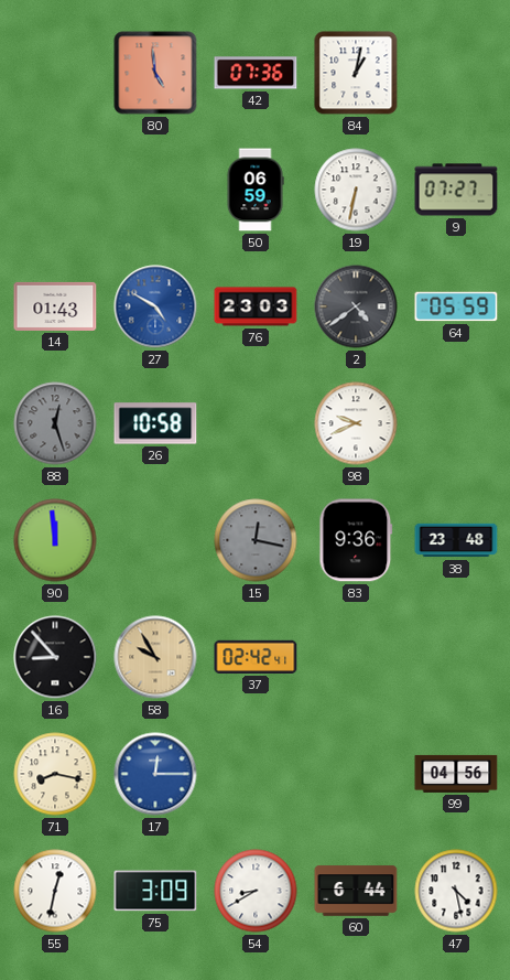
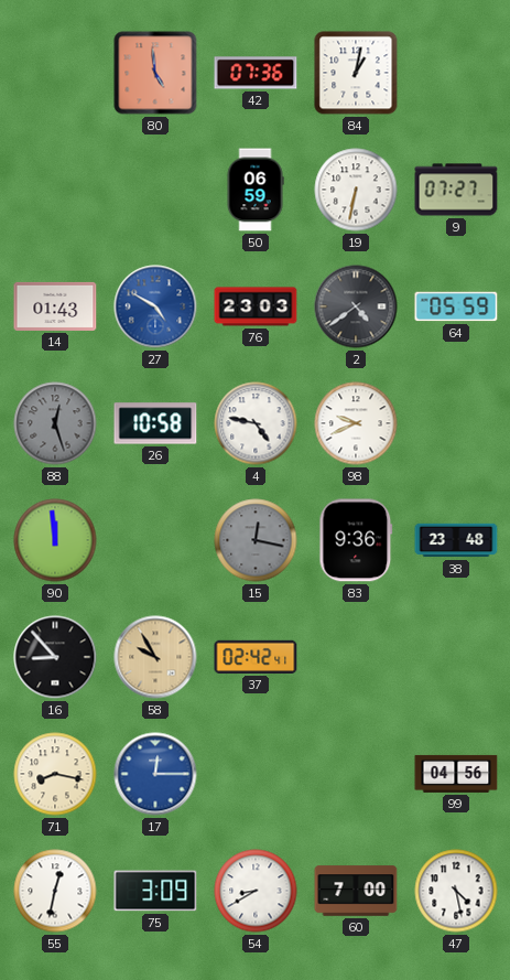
4: none -> 4:47 (256, 423)
60: 6:44 -> 7:00 (356, 891)
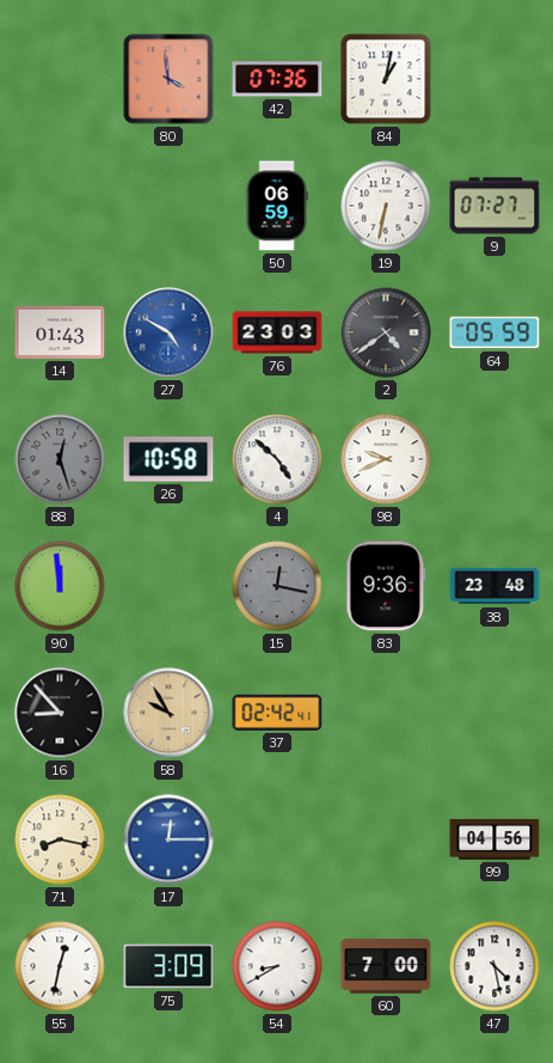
80: 4:59 -> 3:59 (168, 79)
4: 4:47 -> 4:52 (277, 459)
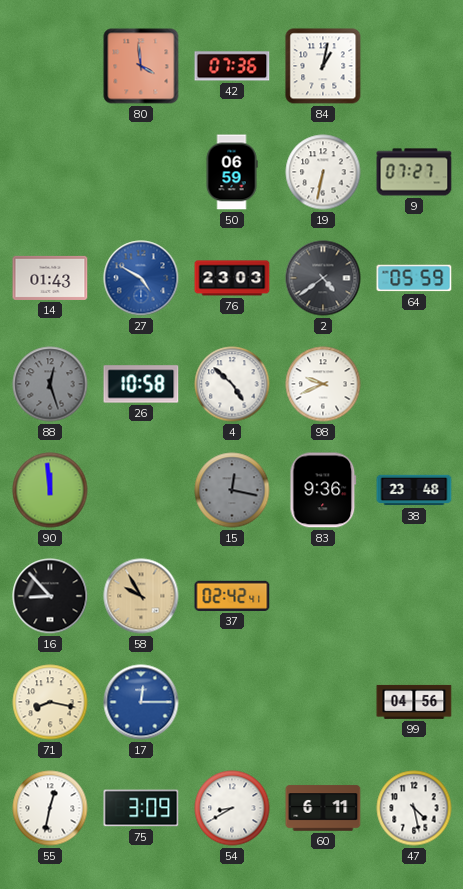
60: 7:00 -> 6:11 (323, 808)
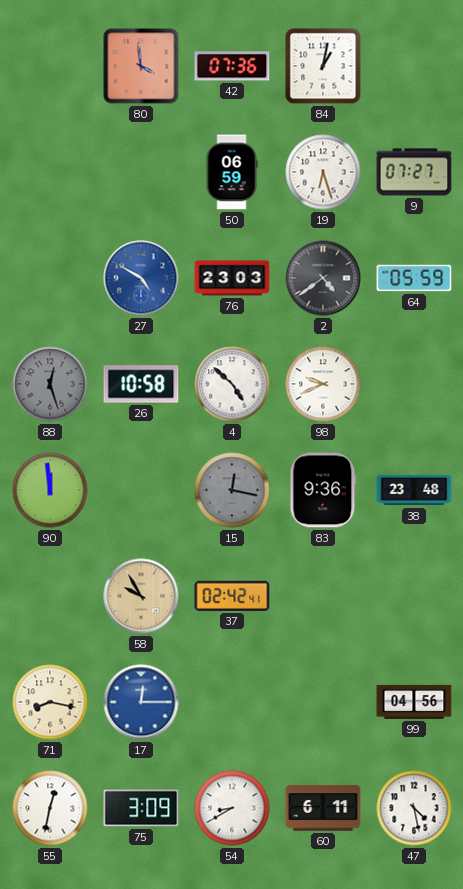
19: 6:32 -> 6:27 (323, 172)
14: 01:43 -> none (50, 278)
16: 8:53 -> none (50, 596)
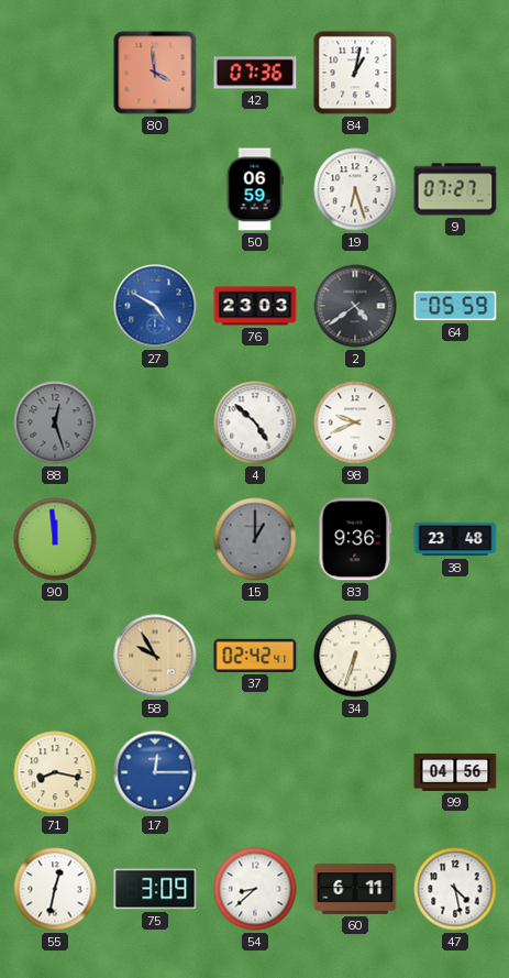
26: 10:58 -> none (141, 384)
15: 12:17 -> 1:00 (255, 539)
34: none -> 6:33 (355, 656)
54: 8:40 -> 8:38 (255, 889)
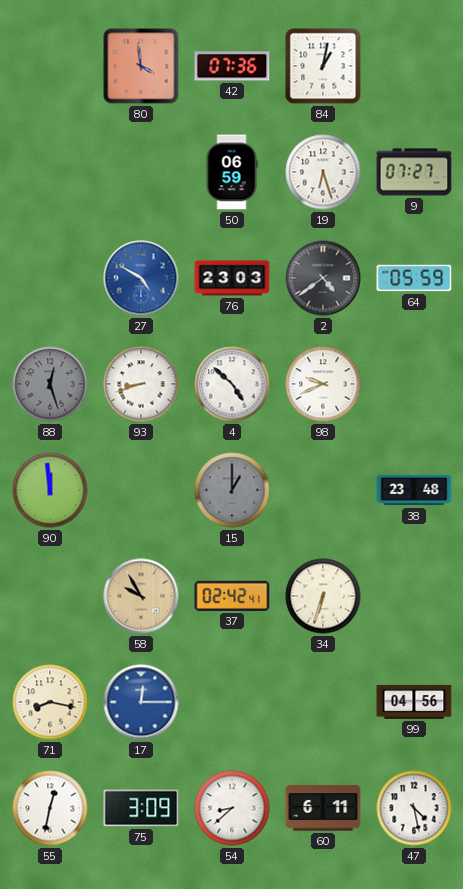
93: none -> 8:42 (141, 384)
83: 9:36 -> none (355, 539)
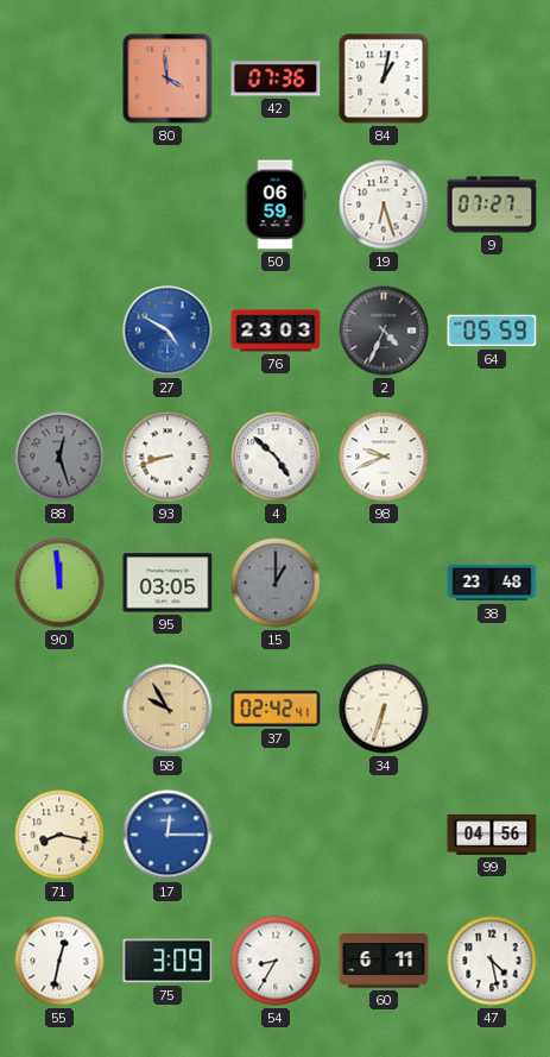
2: 4:39 -> 4:34 (384, 331)
95: none -> 03:05 (167, 583)
54: 8:38 -> 8:35 (276, 961)
